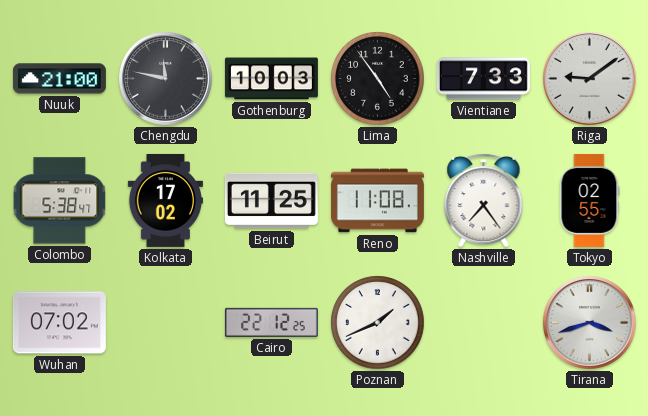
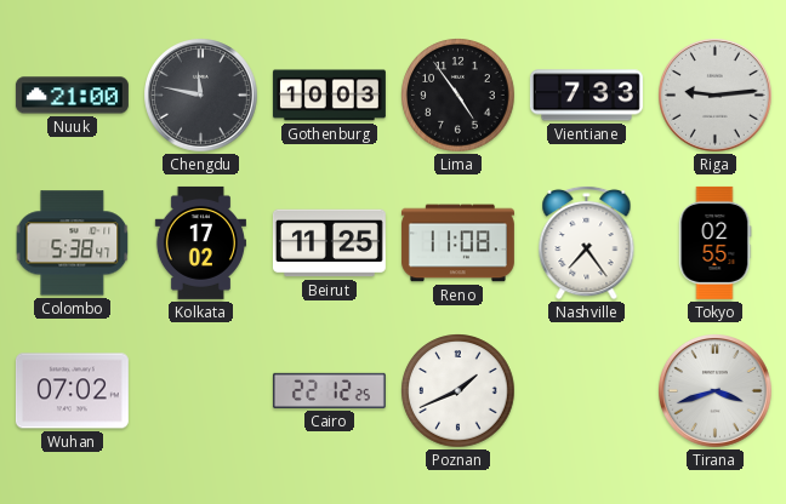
Riga: 9:09 -> 9:14 (716, 96)
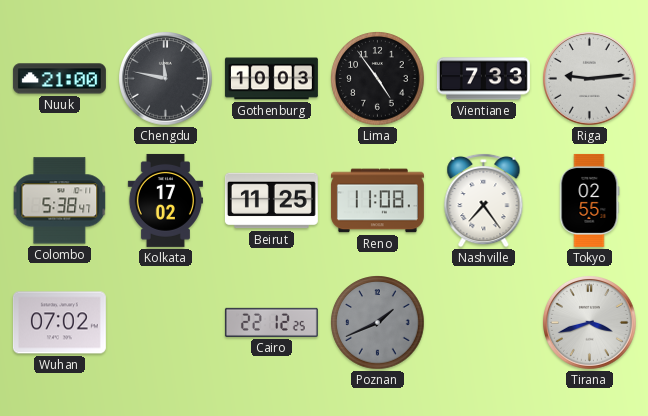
Poznan dial: white -> grey (378, 323)
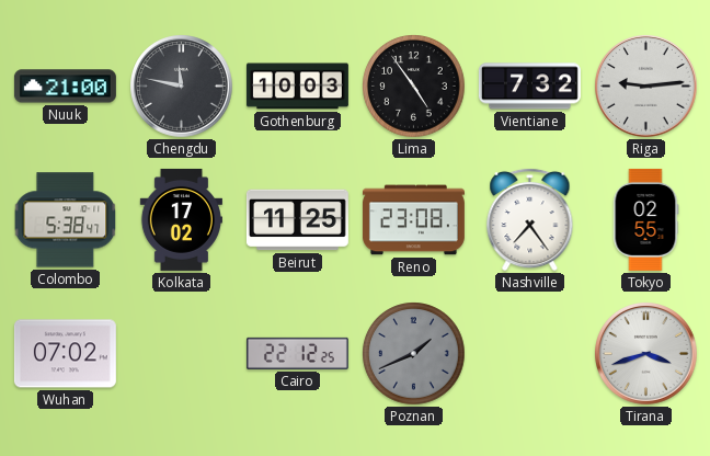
Vientiane: 7:33 -> 7:32 (529, 87)
Reno: 11:08 -> 23:08 (413, 220)
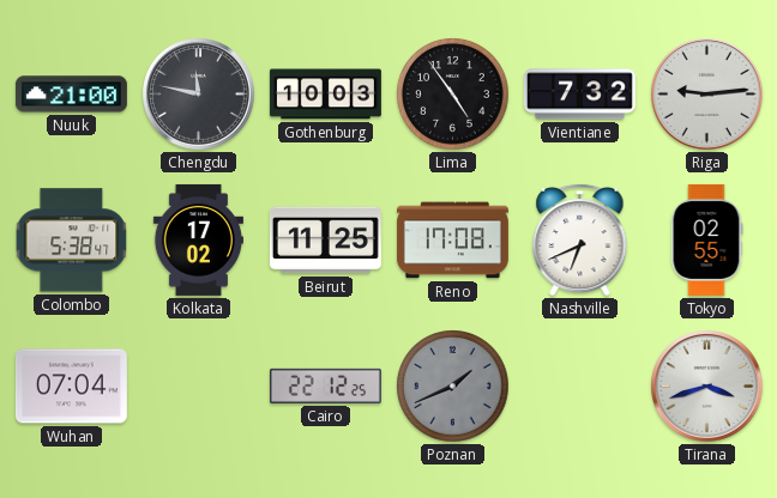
Reno: 23:08 -> 17:08 (452, 241)
Nashville: 7:24 -> 6:41 (580, 239)
Wuhan: 07:02 -> 07:04 (71, 387)
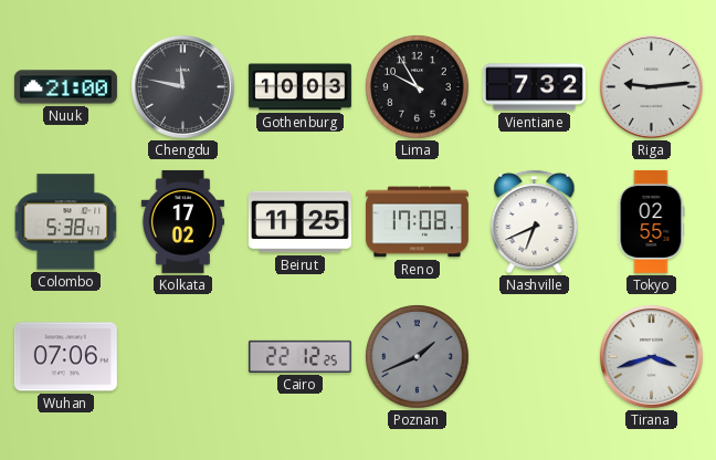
Lima: 4:54 -> 9:55 (418, 87)
Wuhan: 07:04 -> 07:06 (65, 357)
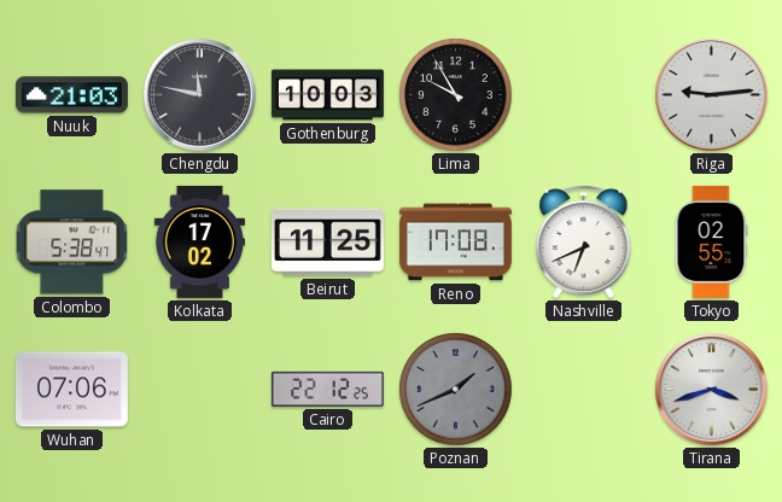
Nuuk: 21:00 -> 21:03 (71, 95)
Vientiane: 7:32 -> none (534, 87)
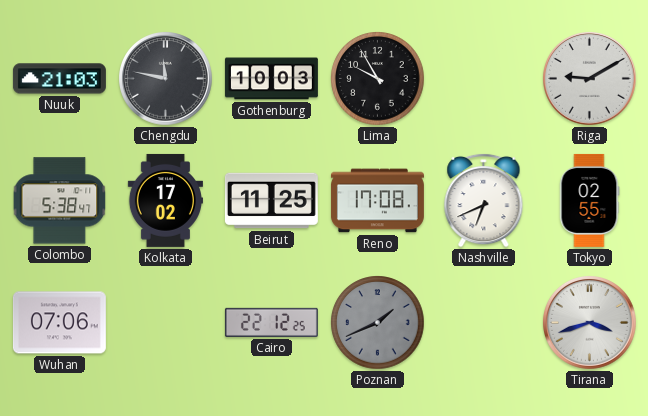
Riga: 9:14 -> 9:10 (590, 79)
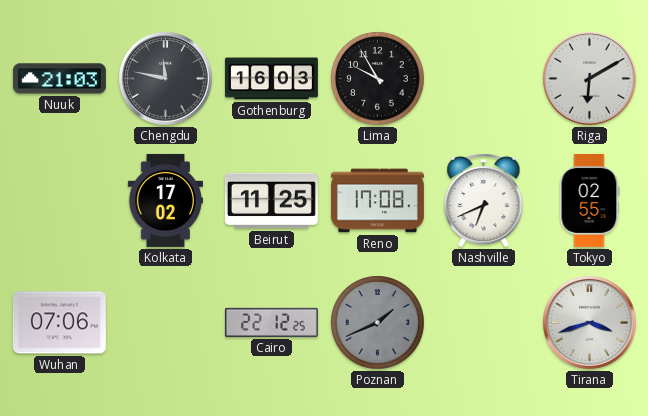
Gothenburg: 10:03 -> 16:03 (271, 79)
Riga: 9:10 -> 6:10 (590, 79)
Colombo: 5:38 -> none (60, 201)
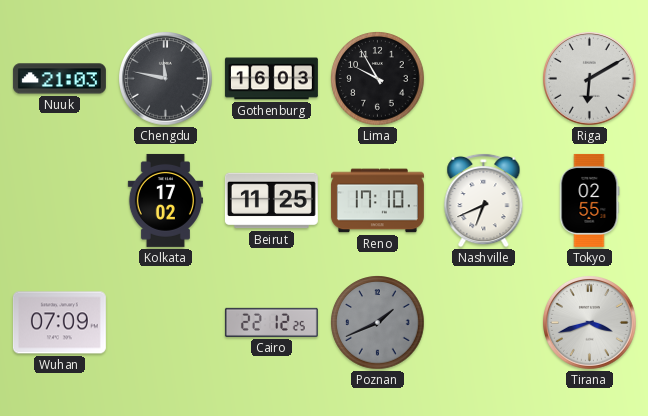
Reno: 17:08 -> 17:10 (377, 201)
Wuhan: 07:06 -> 07:09 (59, 323)
